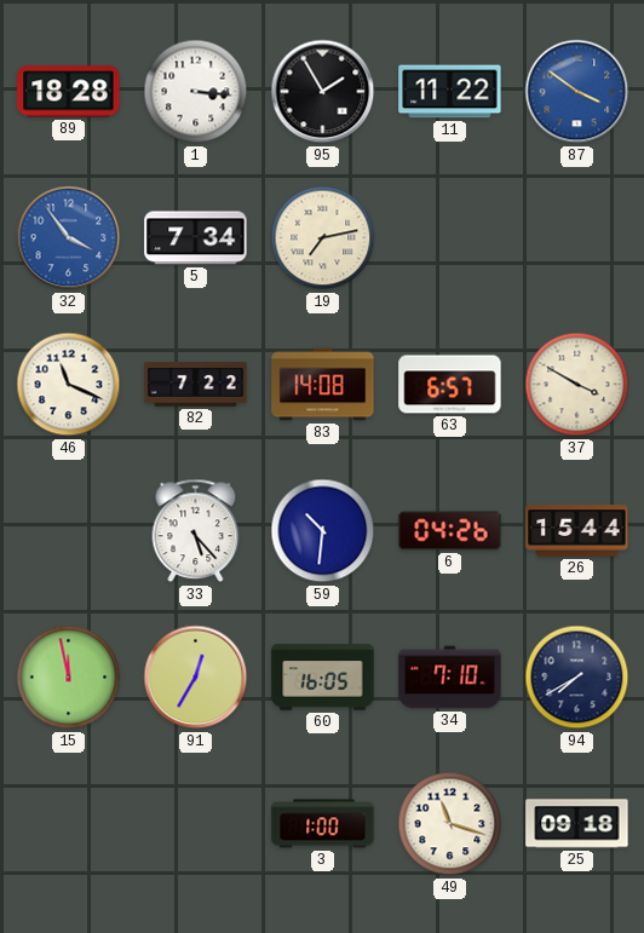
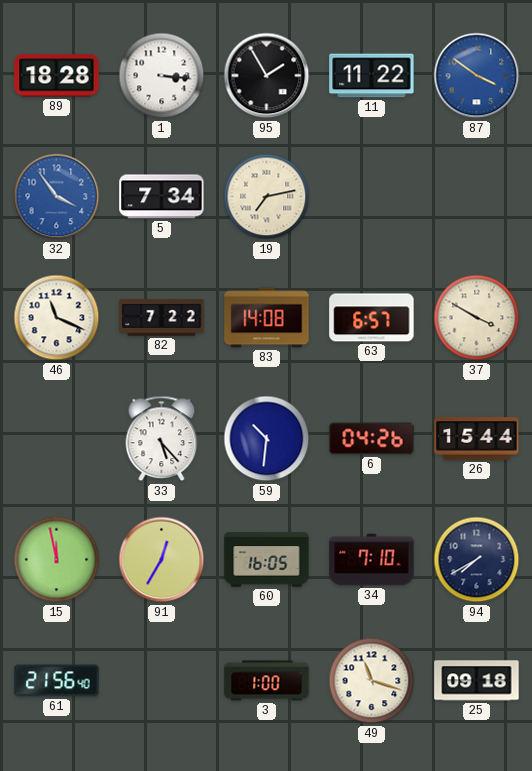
61: none -> 21:56 (57, 681)
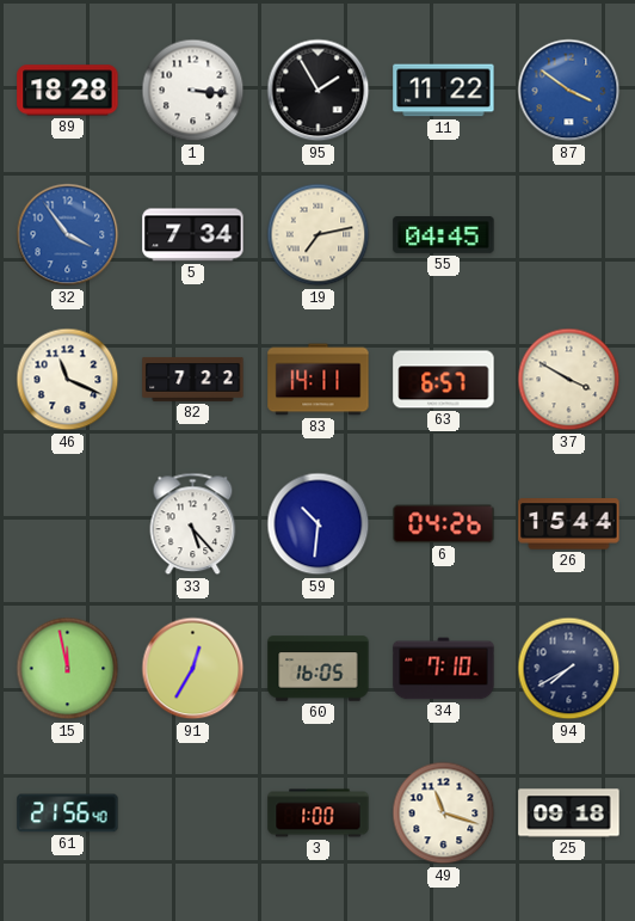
55: none -> 04:45 (444, 234)
83: 14:08 -> 14:11 (319, 380)
